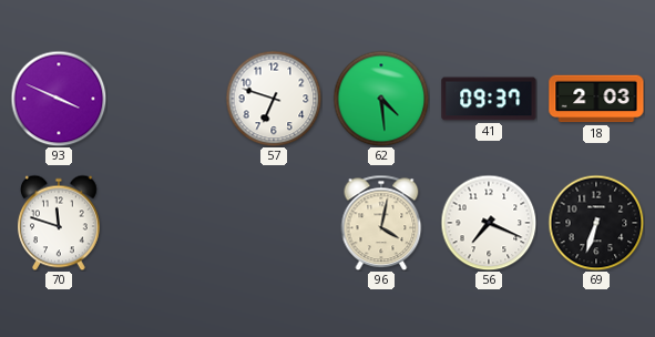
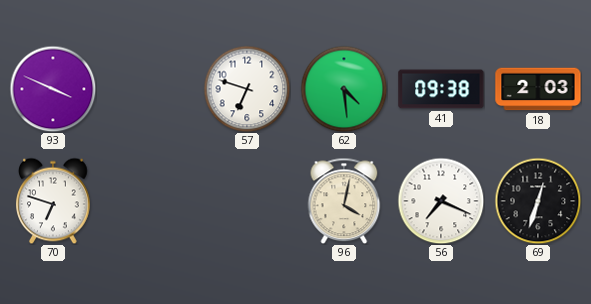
41: 09:37 -> 09:38 (441, 89)
70: 11:48 -> 6:48 (54, 201)
69: 6:33 -> 12:33 (538, 201)
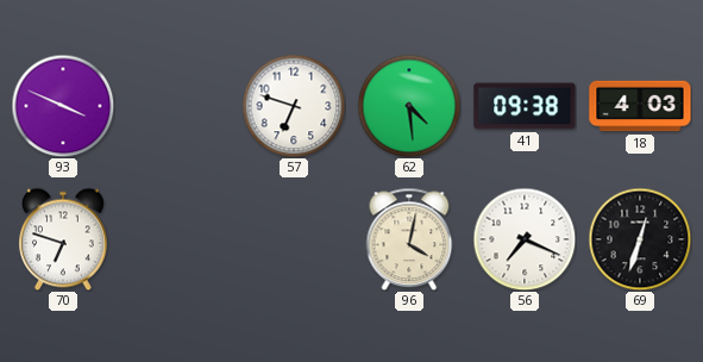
18: 2:03 -> 4:03 (640, 106)
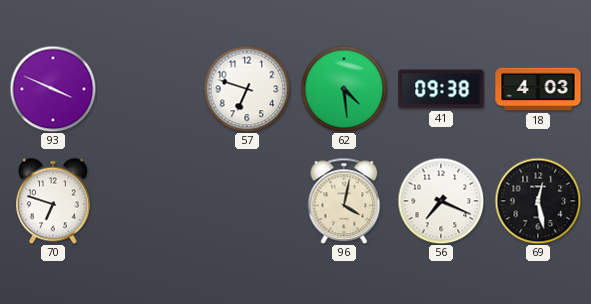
69: 12:33 -> 12:28 (538, 201)
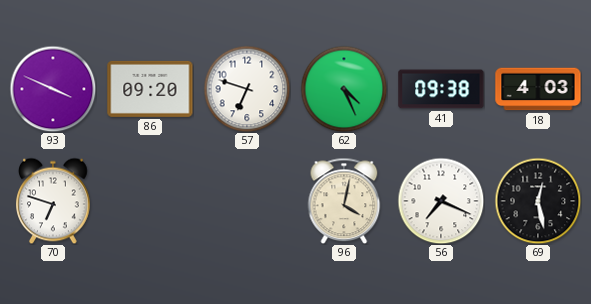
86: none -> 09:20 (150, 89)
62: 4:29 -> 4:26 (344, 89)
